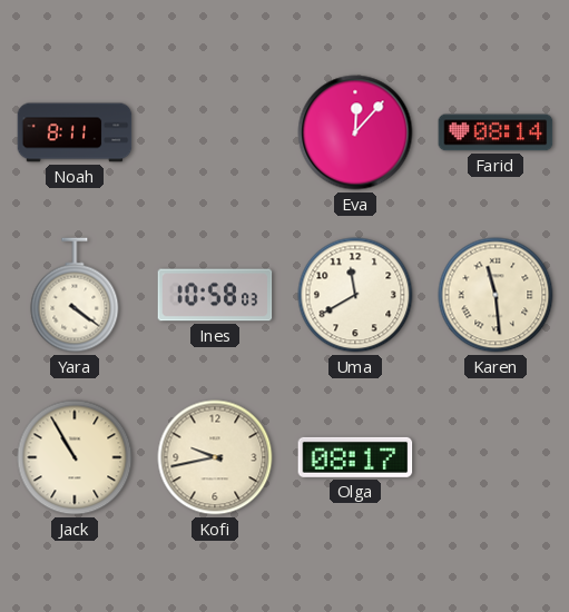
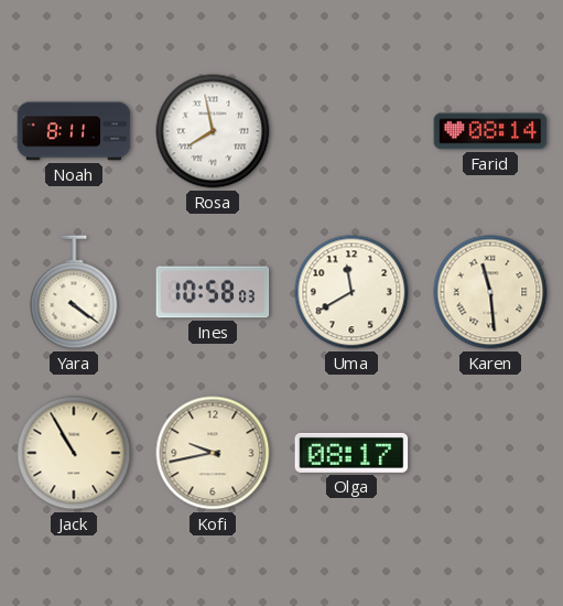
Rosa: none -> 7:58 (213, 131)
Eva: 12:07 -> none (355, 132)
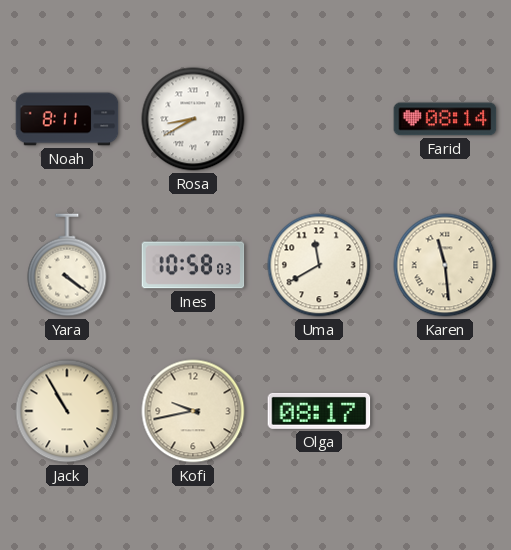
Rosa: 7:58 -> 8:40 (193, 119)
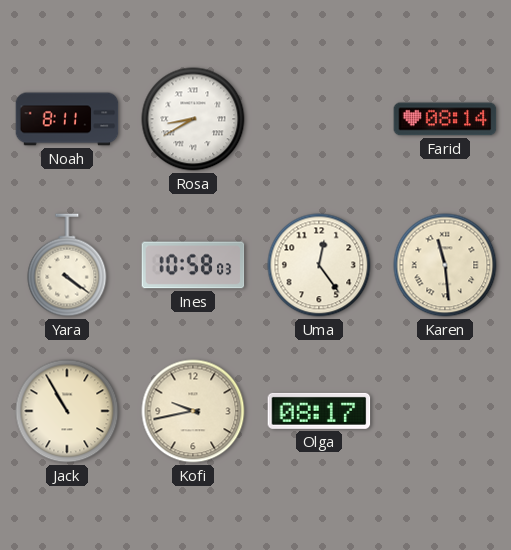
Uma: 11:40 -> 12:24 (319, 265)
